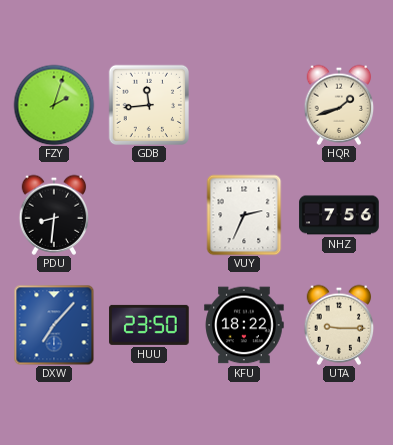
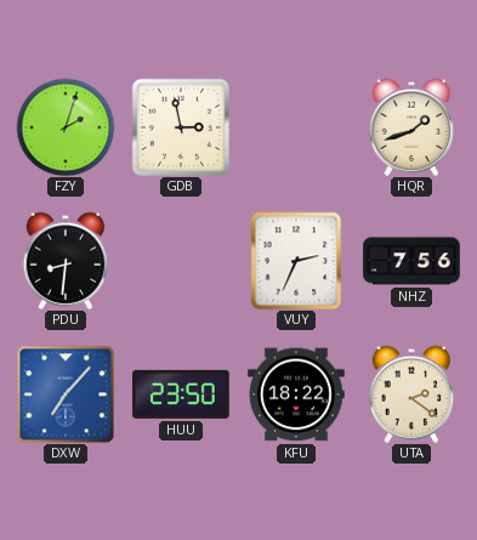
GDB: 11:44 -> 2:58 (180, 126)
UTA: 9:15 -> 2:21 (411, 394)
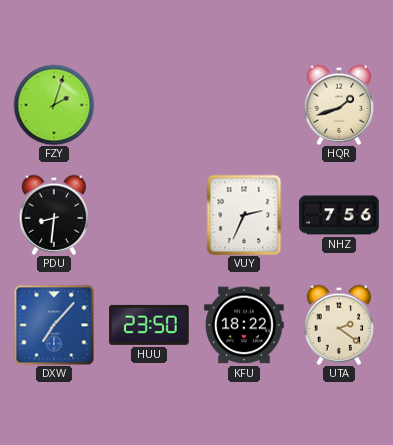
GDB: 2:58 -> none (180, 126)
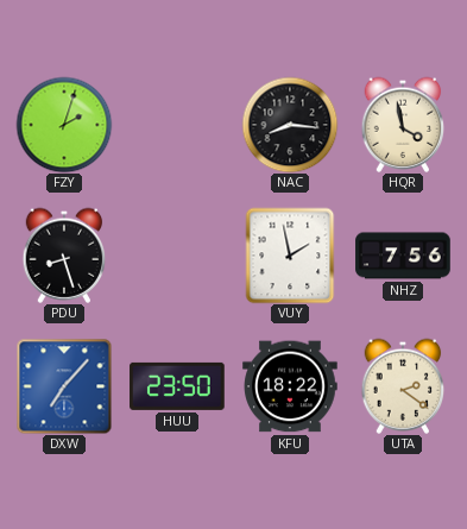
NAC: none -> 8:16 (290, 125)
HQR: 1:42 -> 3:58 (403, 125)
PDU: 8:31 -> 8:27 (64, 256)
VUY: 2:34 -> 1:58 (290, 256)
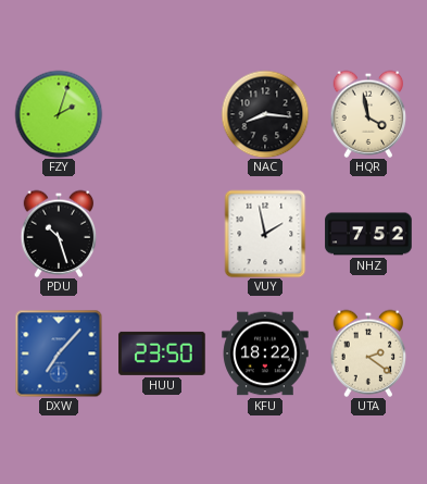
PDU: 8:27 -> 10:27 (59, 234)
NHZ: 7:56 -> 7:52 (368, 234)
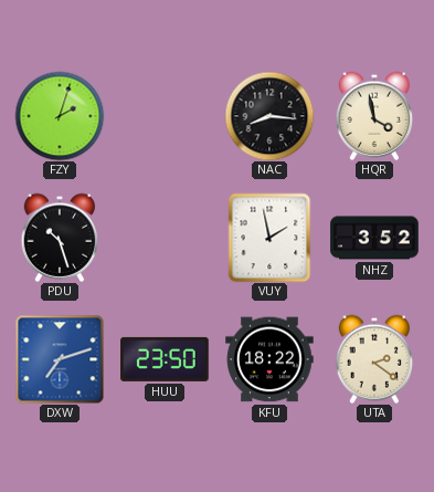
NHZ: 7:52 -> 3:52 (374, 238)
DXW: 7:07 -> 7:12 (60, 359)
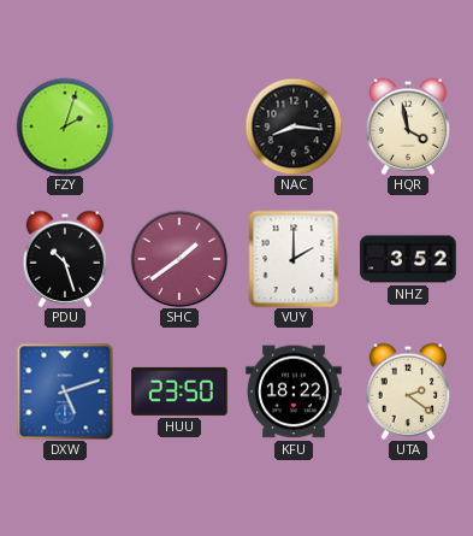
SHC: none -> 1:39 (179, 259)
VUY: 1:58 -> 2:00 (294, 259)
DXW: 7:12 -> 5:12 (65, 391)
